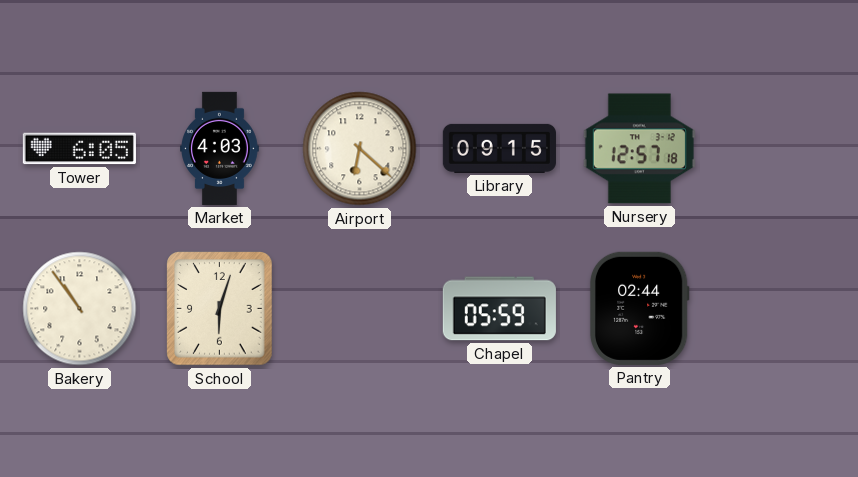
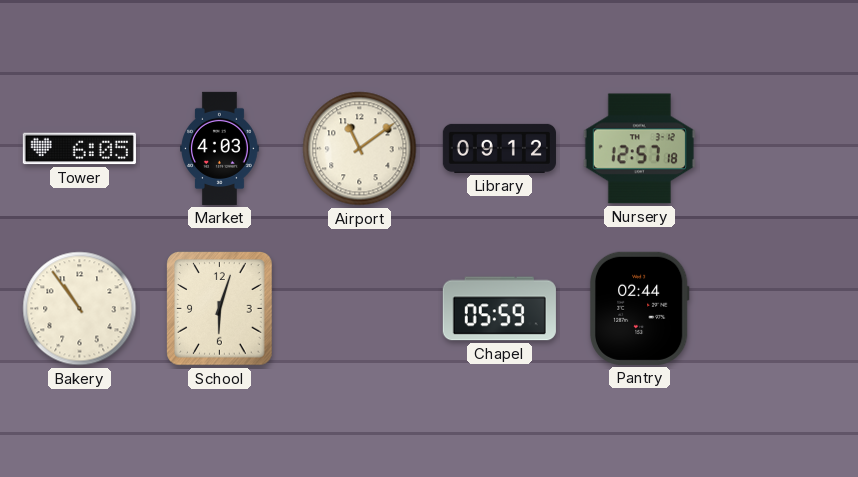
Airport: 6:22 -> 11:09 (360, 149)
Library: 09:15 -> 09:12 (499, 148)
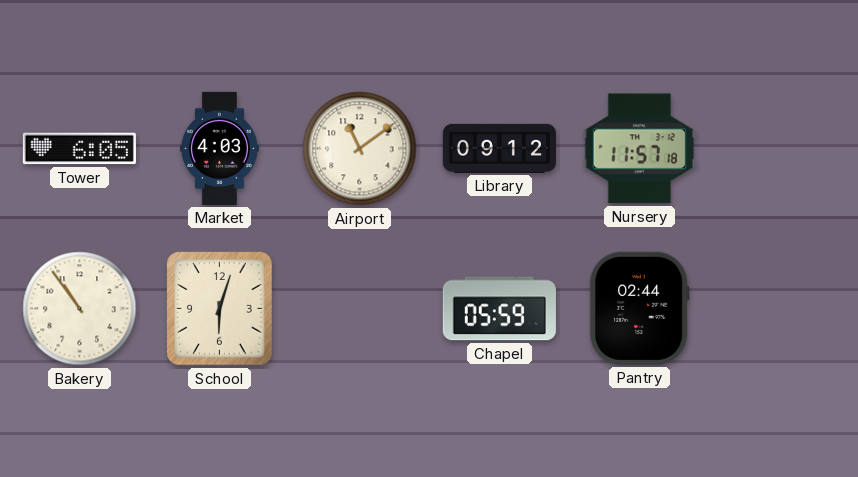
Nursery: 12:57 -> 11:57 (639, 149)
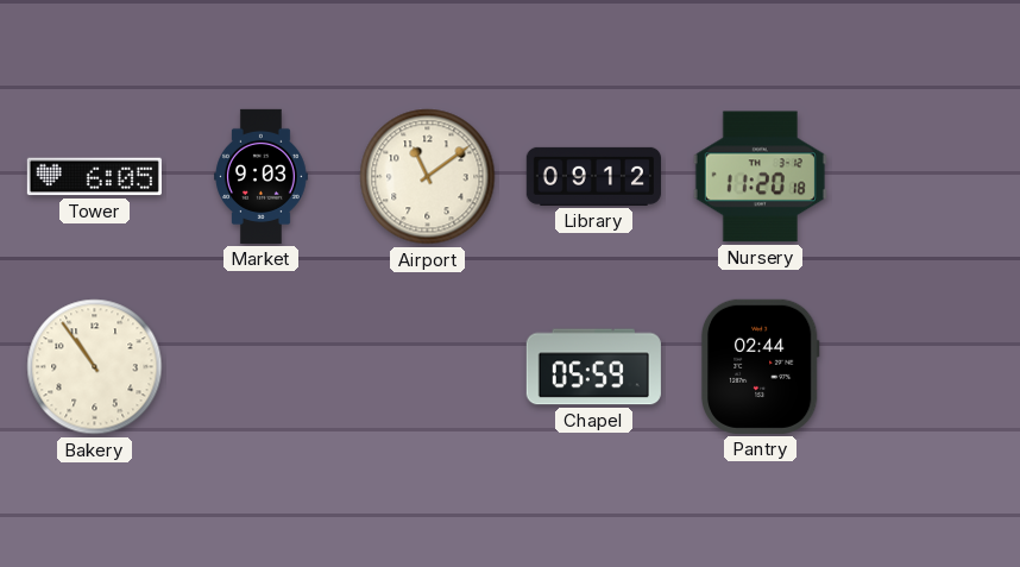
Market: 4:03 -> 9:03 (262, 176)
Nursery: 11:57 -> 11:20 (760, 177)
School: 6:03 -> none (220, 309)
